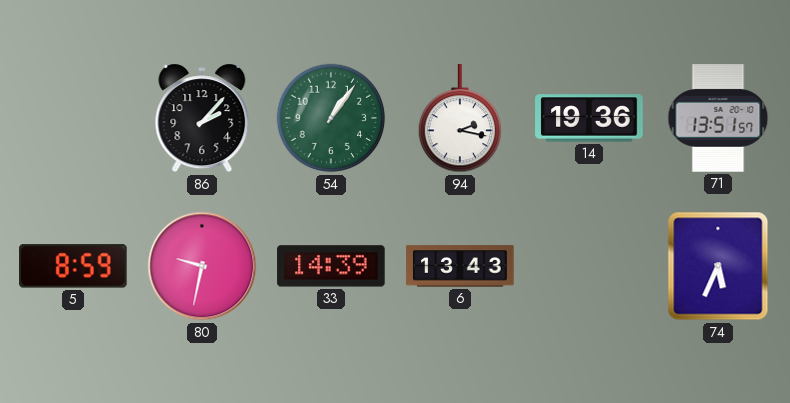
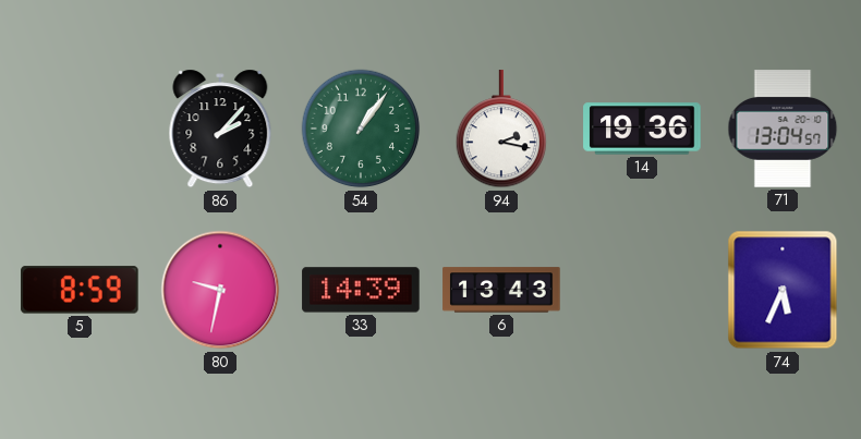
71: 13:51 -> 13:04 (783, 129)
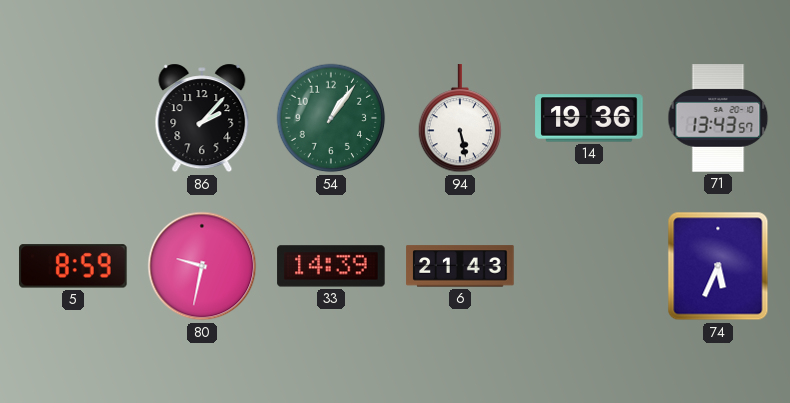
94: 2:17 -> 5:28 (460, 119)
71: 13:04 -> 13:43 (718, 118)
6: 13:43 -> 21:43 (460, 266)
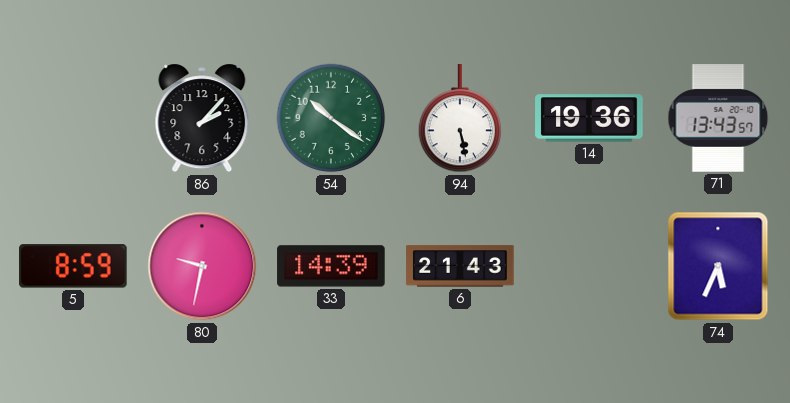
54: 1:06 -> 10:21 (331, 118)
